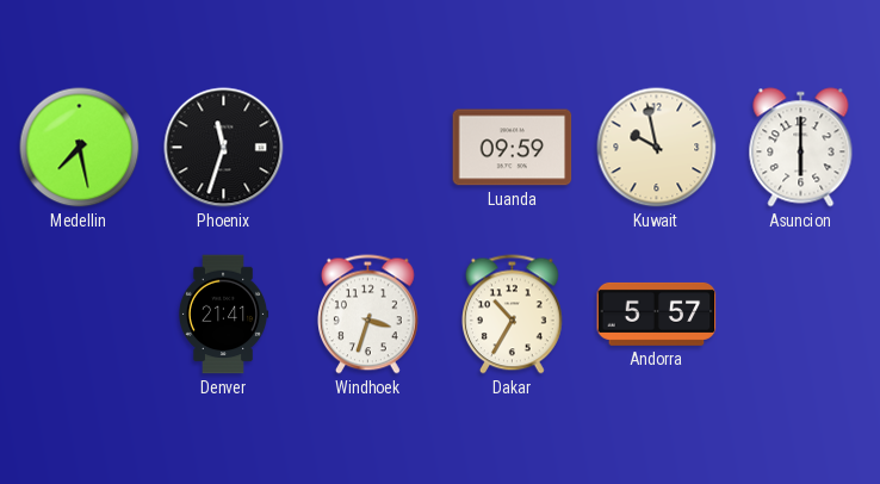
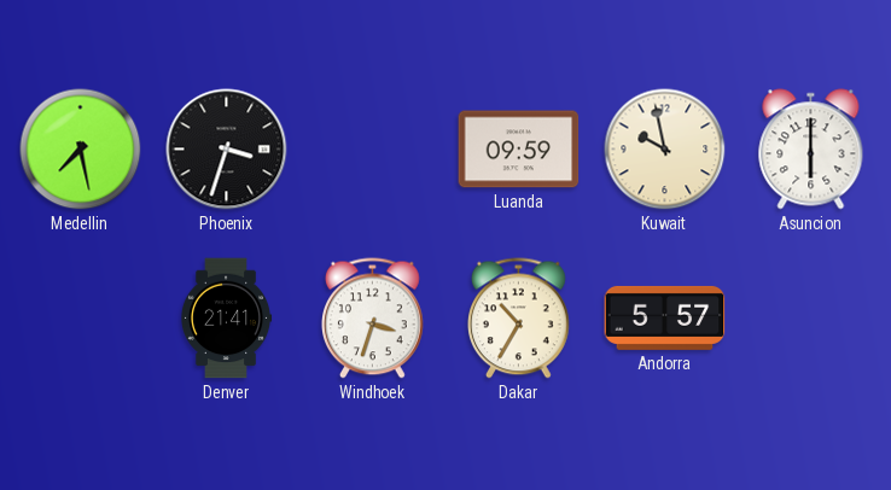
Phoenix: 11:33 -> 3:33 (227, 150)
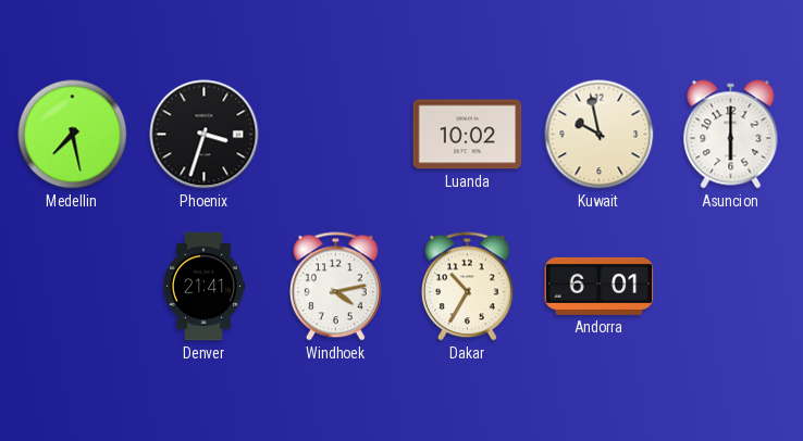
Luanda: 09:59 -> 10:02 (468, 135)
Windhoek: 3:33 -> 4:13 (336, 287)
Andorra: 5:57 -> 6:01 (600, 286)
